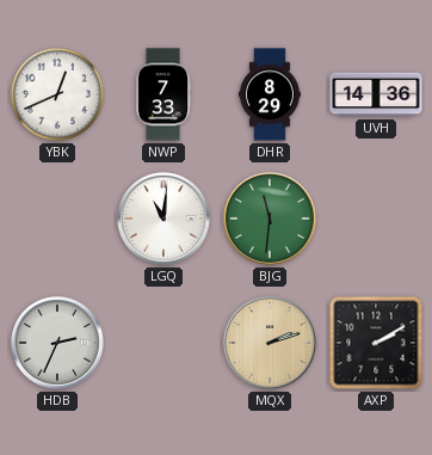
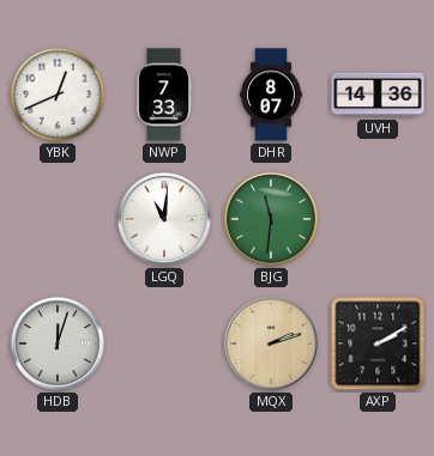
DHR: 8:29 -> 8:07 (271, 95)
HDB: 2:34 -> 12:03 (58, 343)
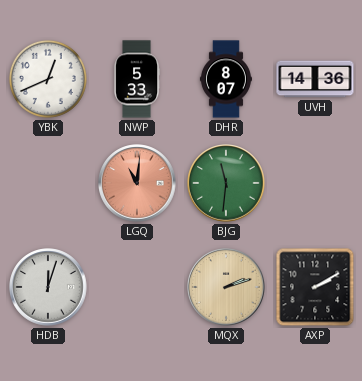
NWP: 7:33 -> 5:33 (137, 79)
LGQ dial: white -> salmon (137, 183)
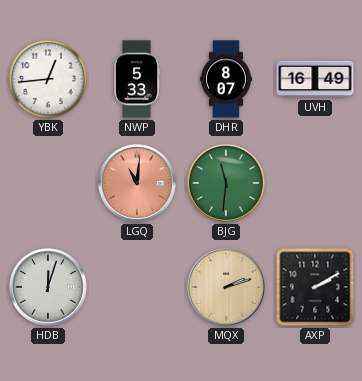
YBK: 12:41 -> 12:44 (48, 79)
UVH: 14:36 -> 16:49 (315, 79)
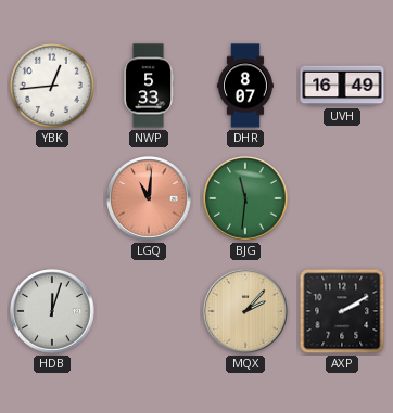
MQX: 2:12 -> 2:07 (245, 311)
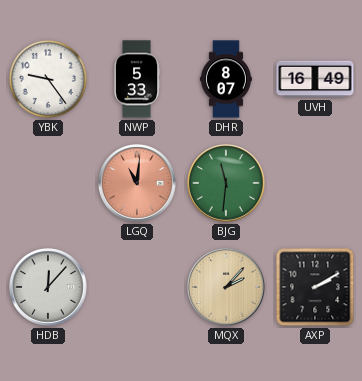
YBK: 12:44 -> 9:24 (48, 79)
HDB: 12:03 -> 12:07 (48, 287)
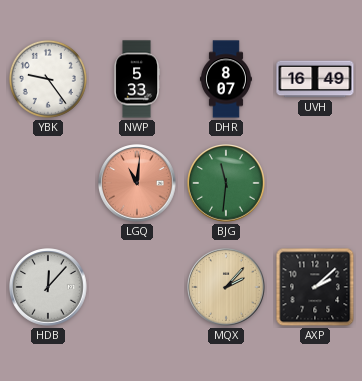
AXP: 2:10 -> 2:08 (315, 287)
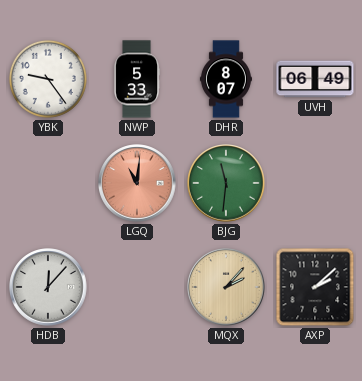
UVH: 16:49 -> 06:49 (315, 79)
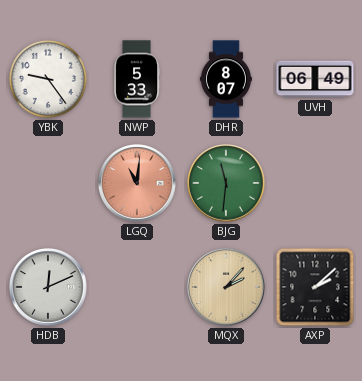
HDB: 12:07 -> 12:11 (48, 287)
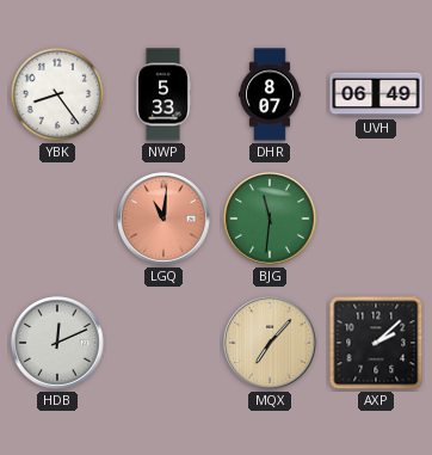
YBK: 9:24 -> 8:24 (57, 94)
MQX: 2:07 -> 7:07 (270, 343)
